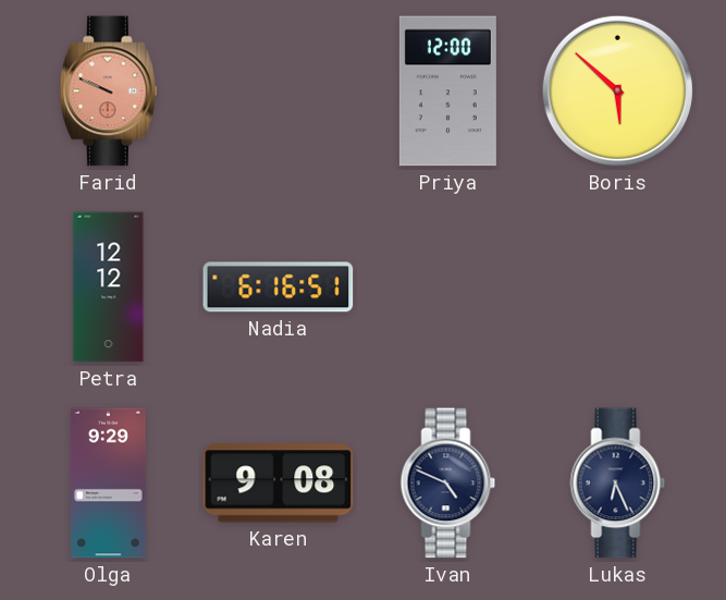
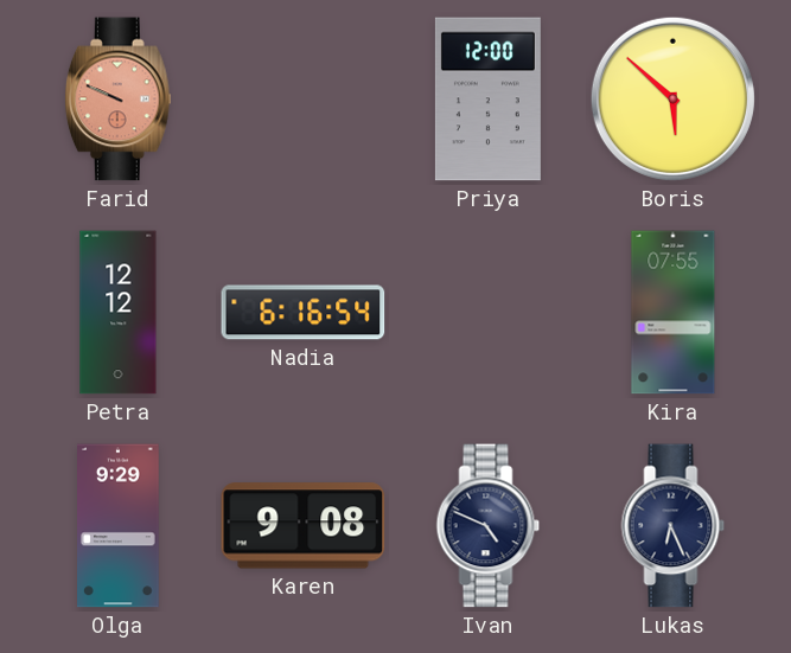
Nadia: 6:16:51 -> 6:16:54 (304, 313)
Kira: none -> 07:55 (674, 313)
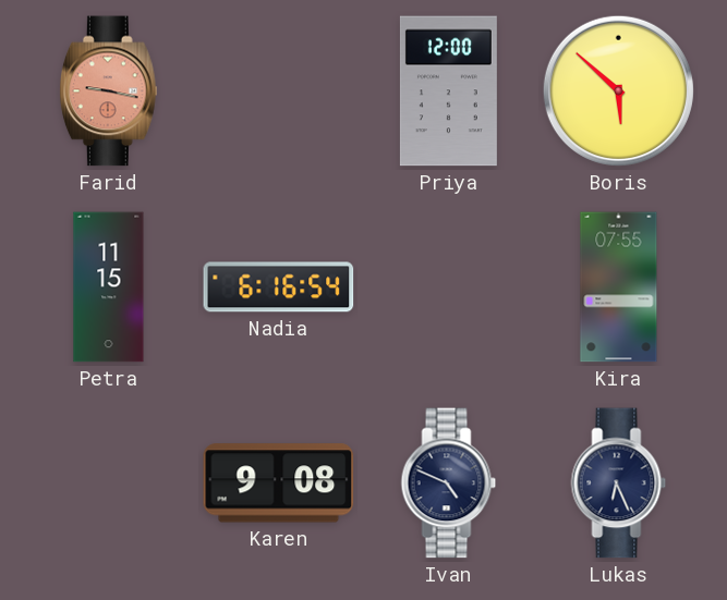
Farid: 9:49 -> 9:17 (108, 91)
Petra: 12:12 -> 11:15 (109, 287)
Olga: 9:29 -> none (119, 526)
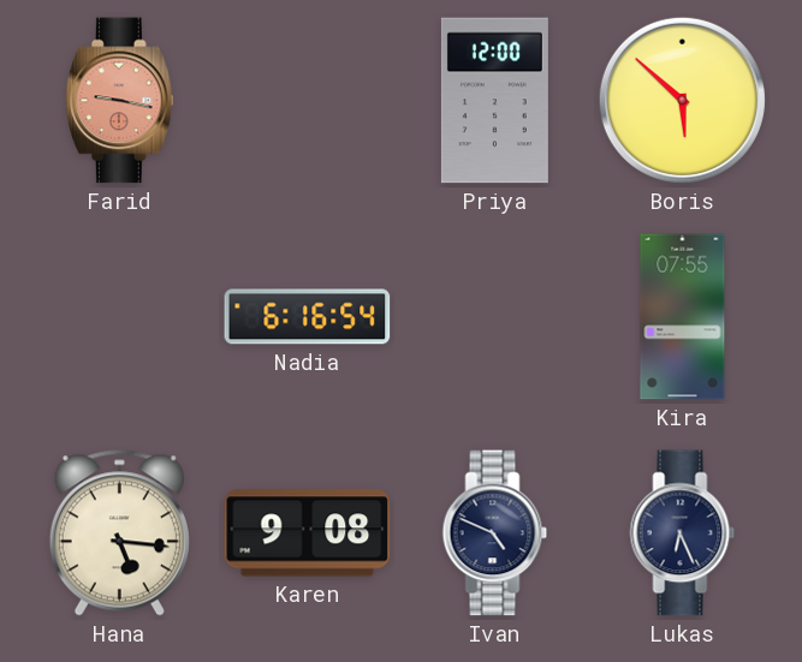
Petra: 11:15 -> none (109, 287)
Hana: none -> 5:16 (119, 533)
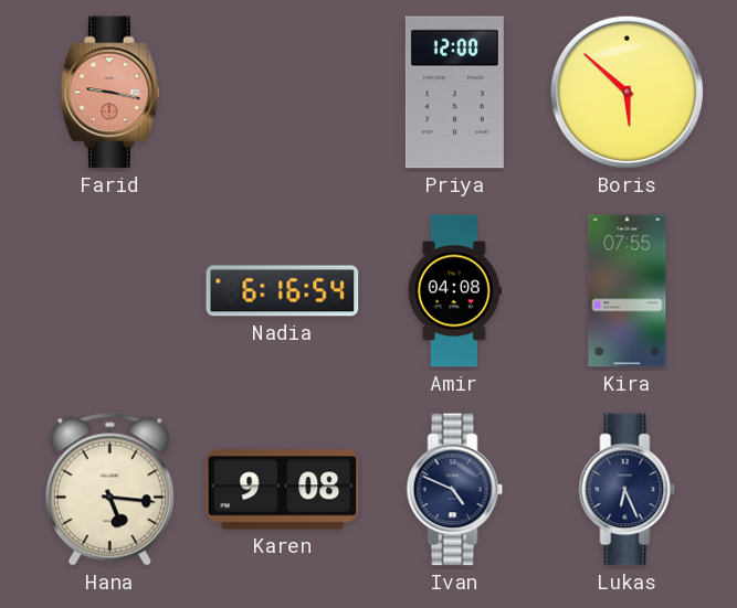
Amir: none -> 04:08 (454, 291)
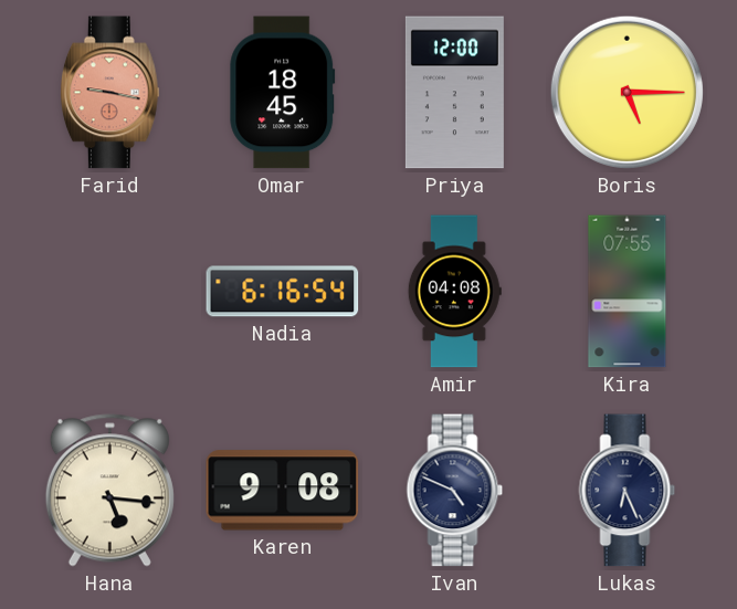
Omar: none -> 18:45 (283, 93)
Boris: 5:52 -> 5:15 (627, 92)
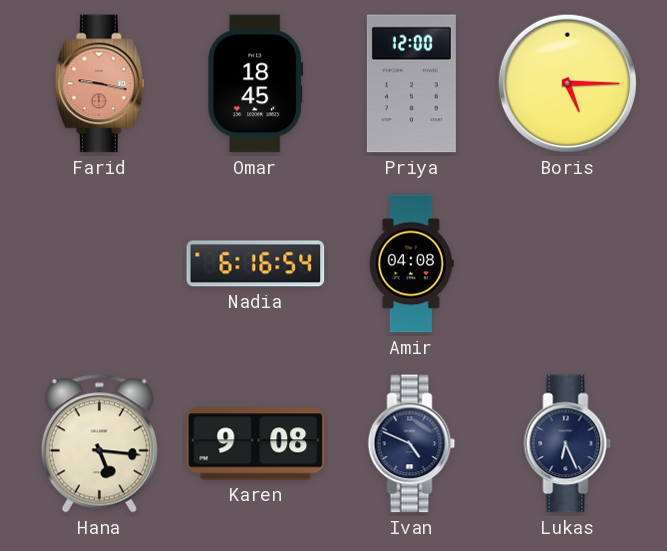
Kira: 07:55 -> none (628, 292)
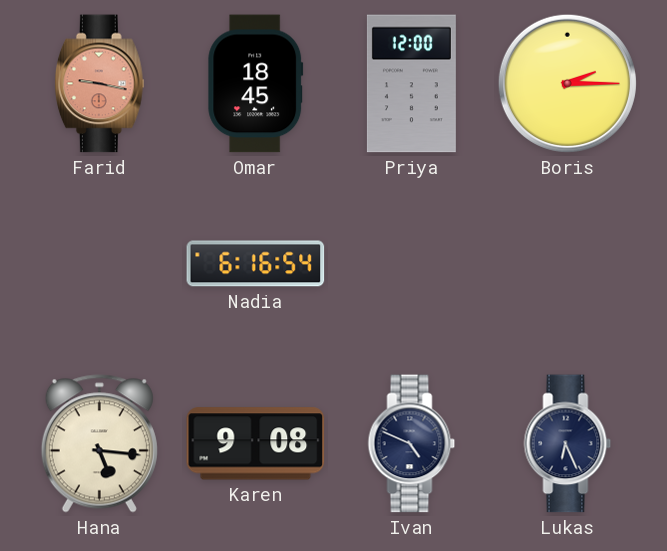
Boris: 5:15 -> 2:15 (567, 83)
Amir: 04:08 -> none (411, 264)
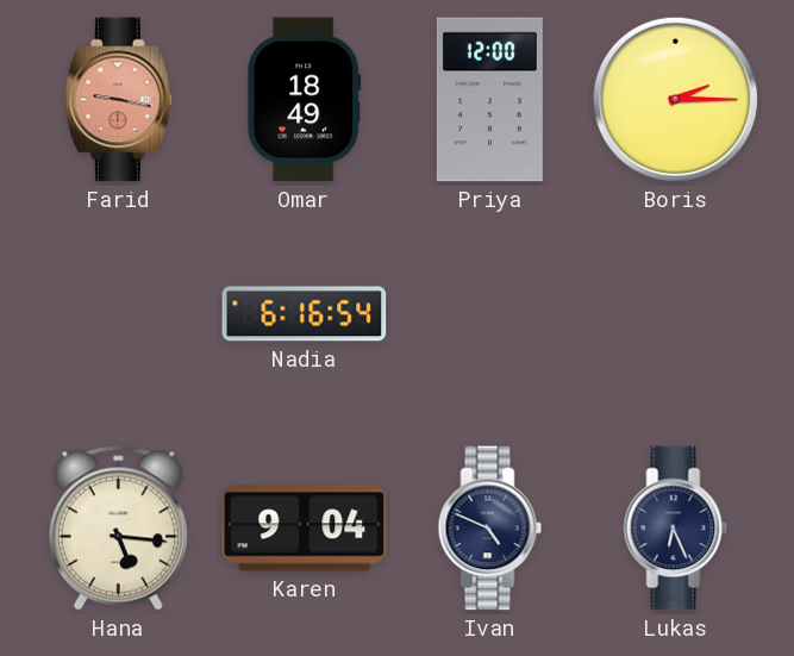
Omar: 18:45 -> 18:49 (305, 100)
Karen: 9:08 -> 9:04 (305, 529)
